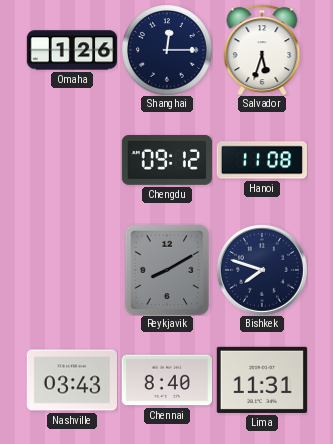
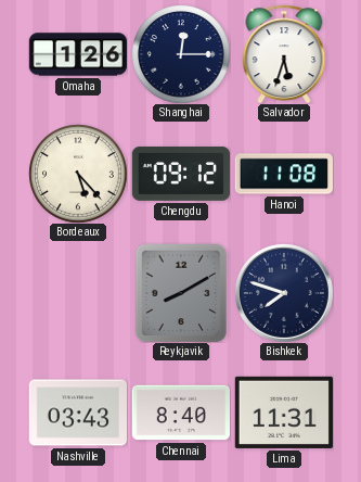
Bordeaux: none -> 5:23 (78, 174)
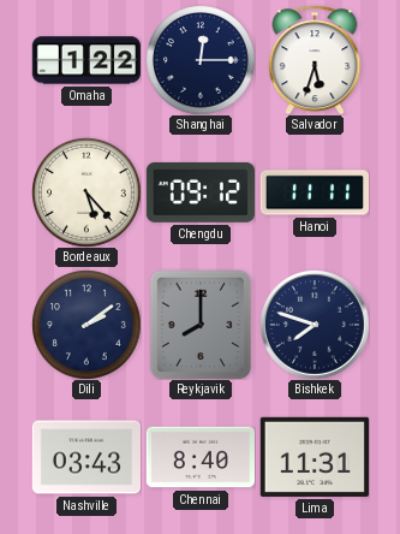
Omaha: 1:26 -> 1:22 (85, 60)
Hanoi: 11:08 -> 11:11 (314, 192)
Dili: none -> 2:09 (86, 325)
Reykjavik: 8:10 -> 8:00 (201, 325)
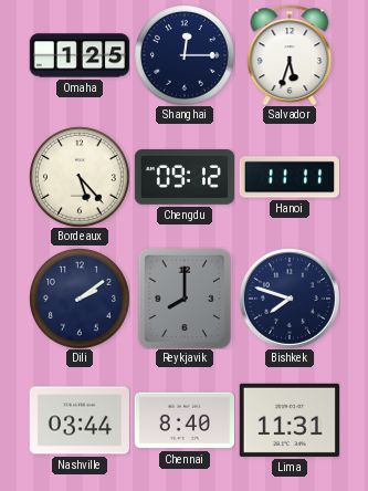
Omaha: 1:22 -> 1:25 (78, 55)
Nashville: 03:43 -> 03:44 (78, 420)
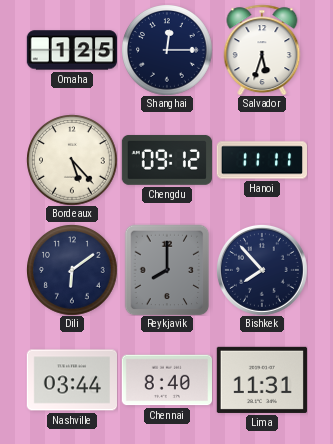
Dili: 2:09 -> 6:09 (72, 270)
Bishkek: 7:48 -> 7:53 (262, 270)
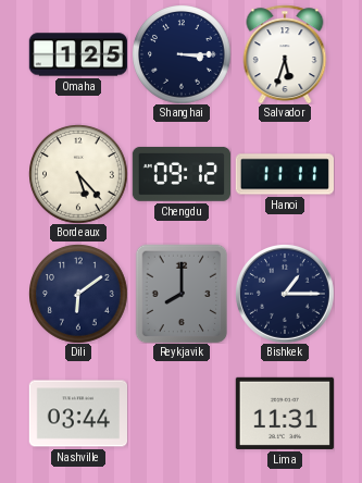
Shanghai: 12:15 -> 3:15 (182, 54)
Bishkek: 7:53 -> 1:15 (285, 294)
Chennai: 8:40 -> none (166, 380)
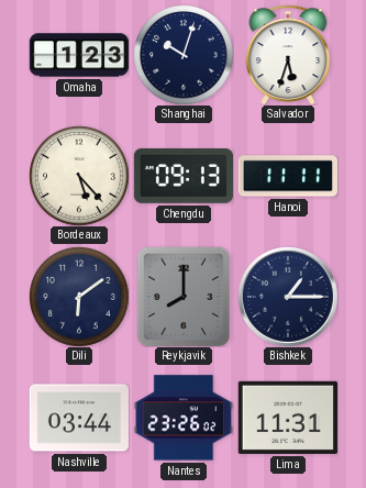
Omaha: 1:25 -> 1:23 (78, 55)
Shanghai: 3:15 -> 10:03 (184, 55)
Chengdu: 09:12 -> 09:13 (182, 176)
Nantes: none -> 23:26 (182, 418)
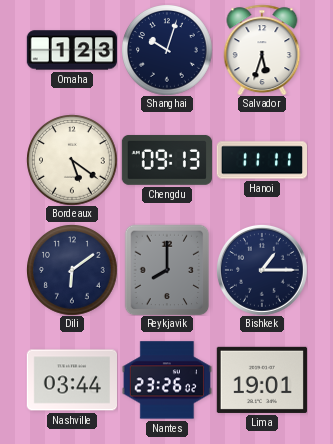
Bordeaux: 5:23 -> 5:21 (72, 160)
Lima: 11:31 -> 19:01 (262, 380)
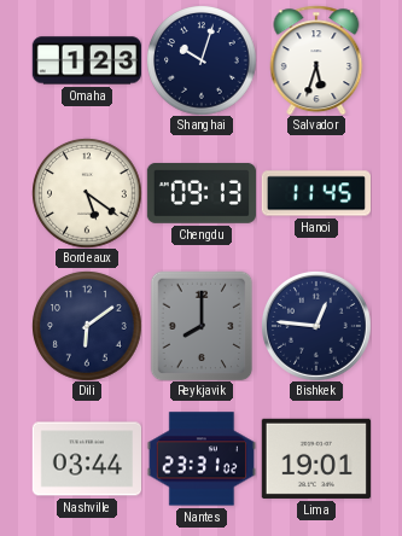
Hanoi: 11:11 -> 11:45 (315, 193)
Bishkek: 1:15 -> 12:46 (316, 326)
Nantes: 23:26 -> 23:31 (200, 459)
